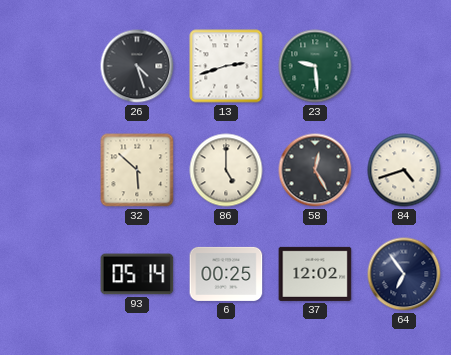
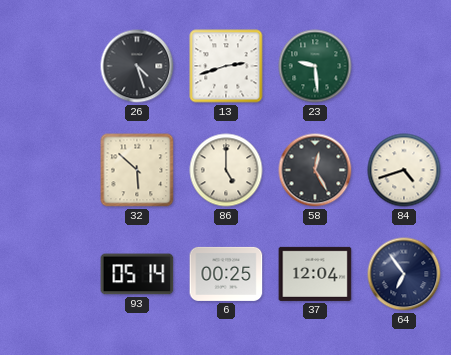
37: 12:02 -> 12:04 (315, 274)
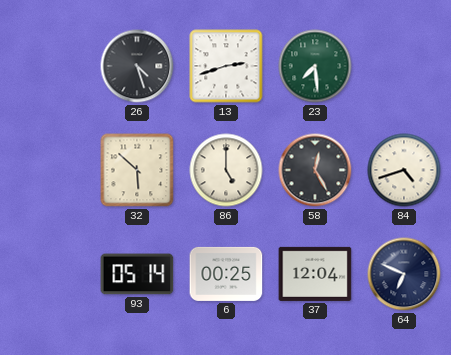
23: 9:29 -> 7:29 (315, 66)
64: 6:54 -> 6:49 (404, 274)
